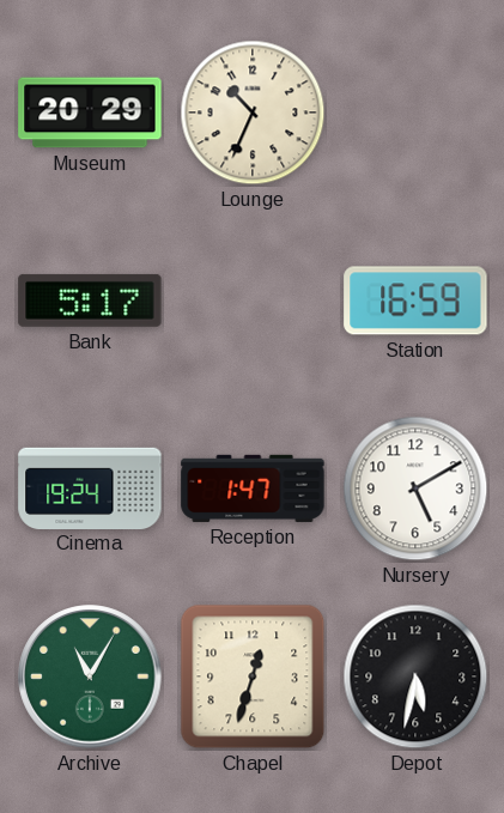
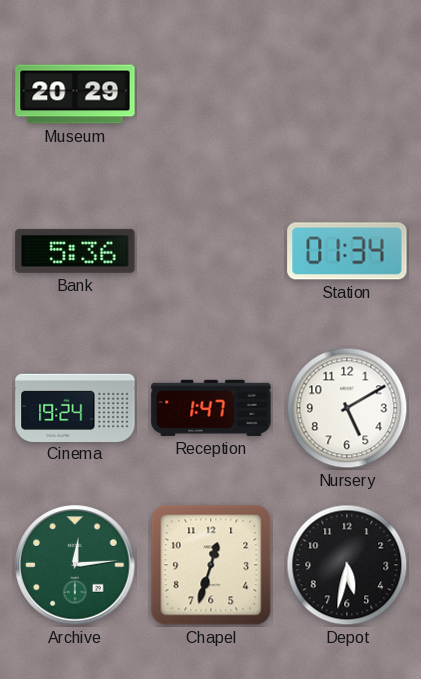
Lounge: 10:34 -> none (253, 113)
Bank: 5:17 -> 5:36 (75, 251)
Station: 16:59 -> 01:34 (347, 251)
Archive: 11:05 -> 12:14 (75, 565)
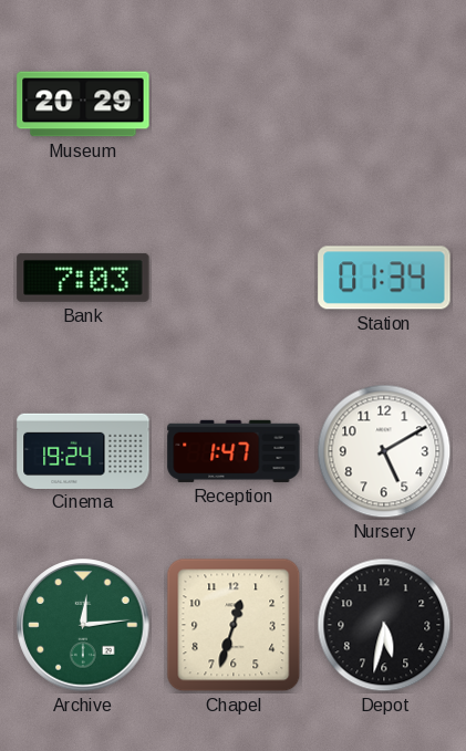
Bank: 5:36 -> 7:03 (83, 278)
